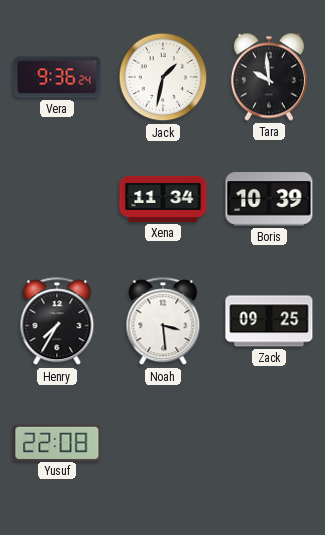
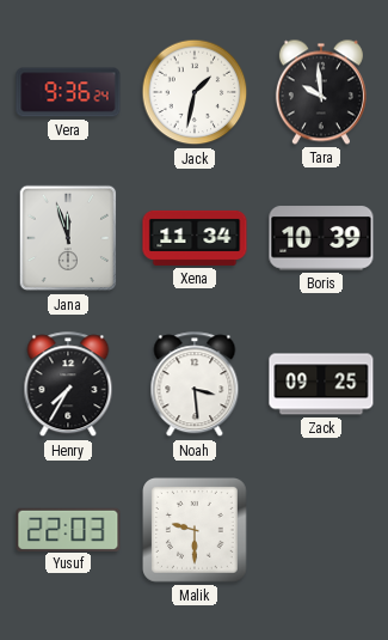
Jana: none -> 11:57 (68, 238)
Yusuf: 22:08 -> 22:03 (68, 529)
Malik: none -> 9:30 (196, 531)
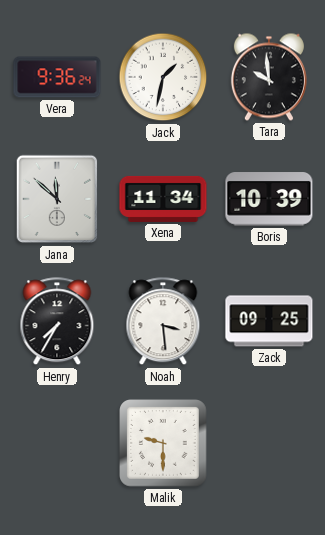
Jana: 11:57 -> 11:52 (57, 199)
Yusuf: 22:03 -> none (68, 529)
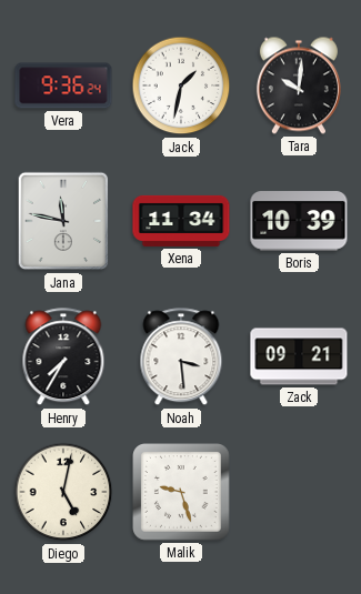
Tara: 9:59 -> 10:01 (299, 85)
Jana: 11:52 -> 11:47 (63, 221)
Zack: 09:25 -> 09:21 (299, 356)
Diego: none -> 5:02 (63, 492)
Malik: 9:30 -> 9:27 (182, 493)
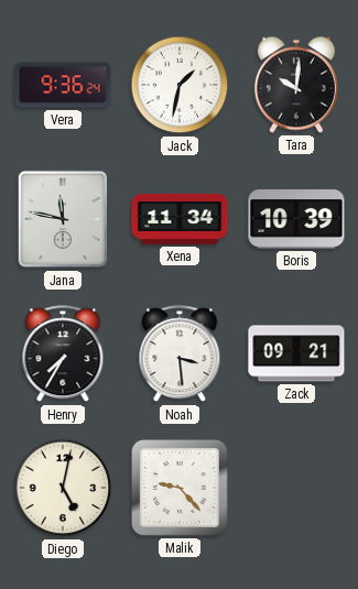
Malik: 9:27 -> 9:23 (181, 489)
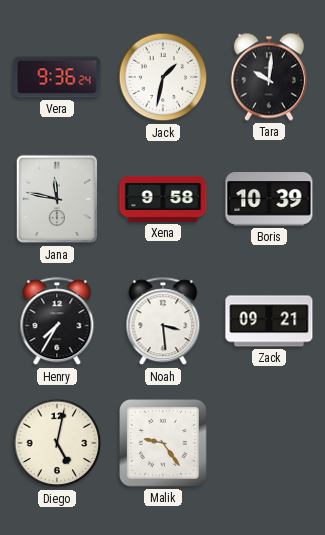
Xena: 11:34 -> 9:58 (163, 199)
Malik: 9:23 -> 9:24 (164, 444)
